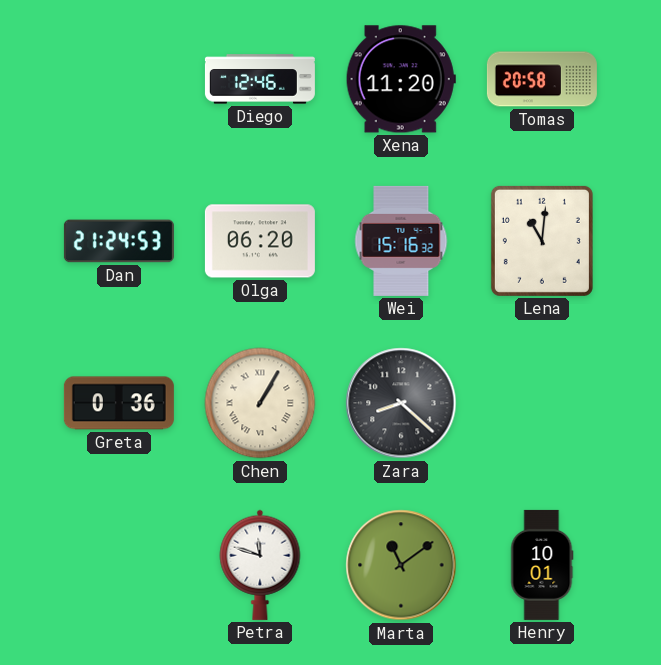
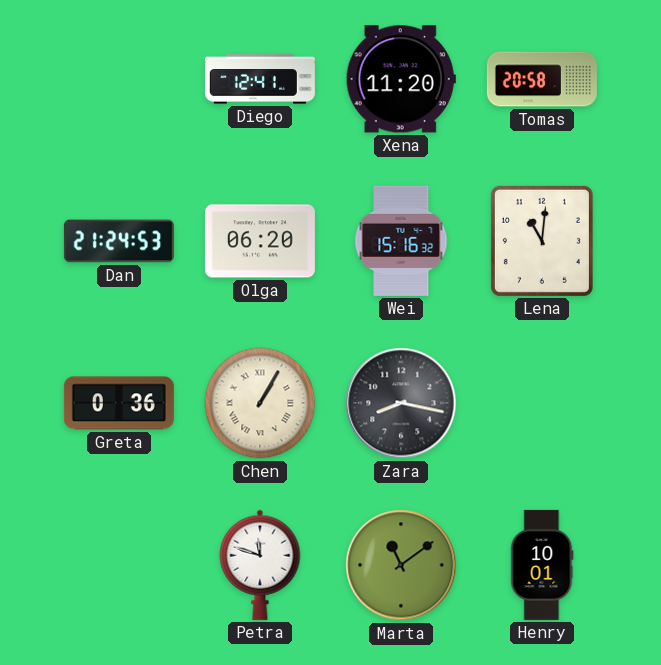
Diego: 12:46 -> 12:41 (260, 79)
Zara: 8:22 -> 8:17 (401, 403)
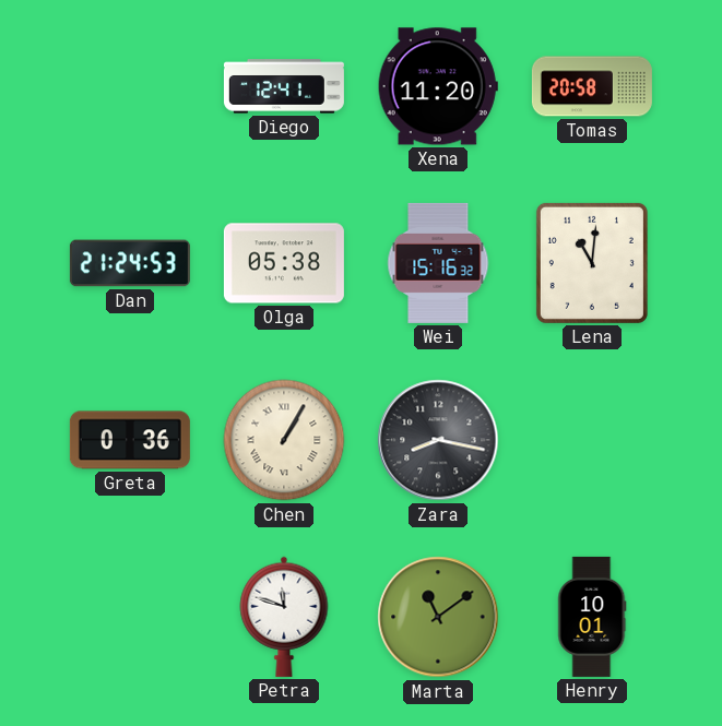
Olga: 06:20 -> 05:38 (284, 263)
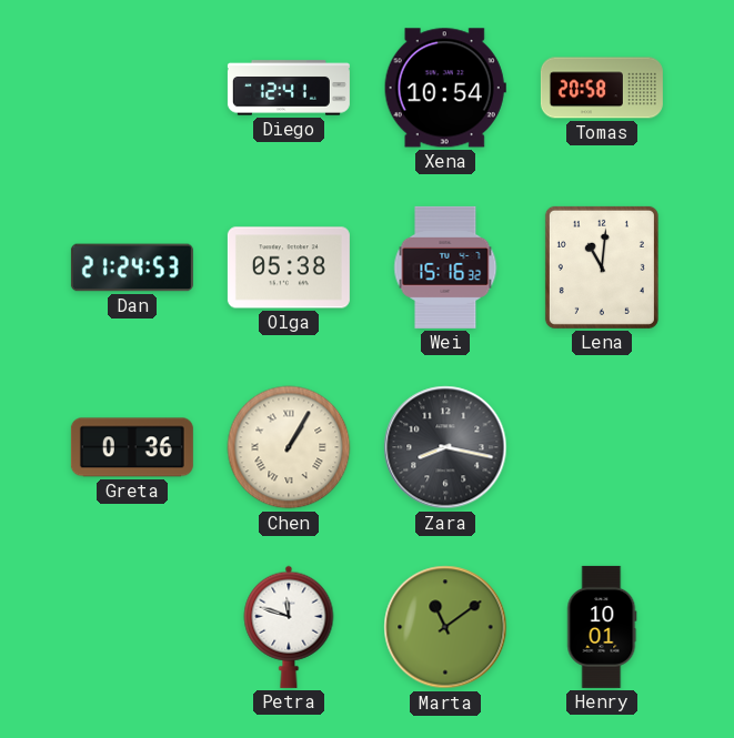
Xena: 11:20 -> 10:54 (445, 88)
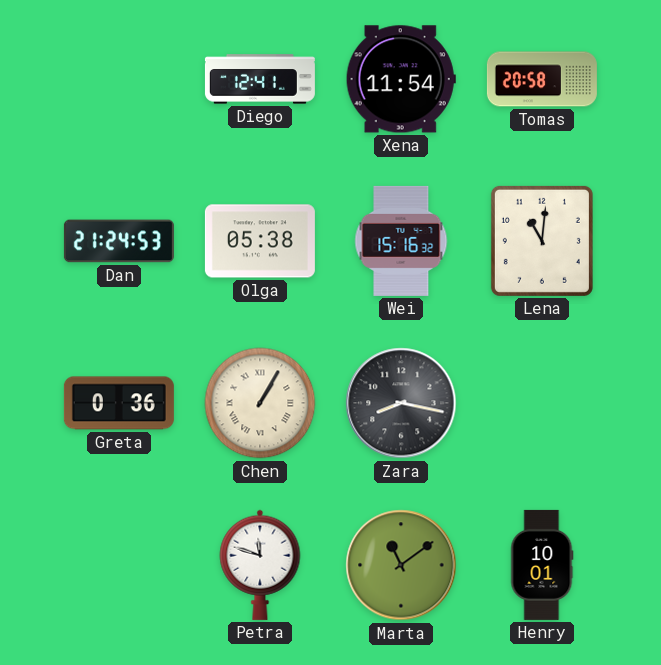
Xena: 10:54 -> 11:54 (401, 79)
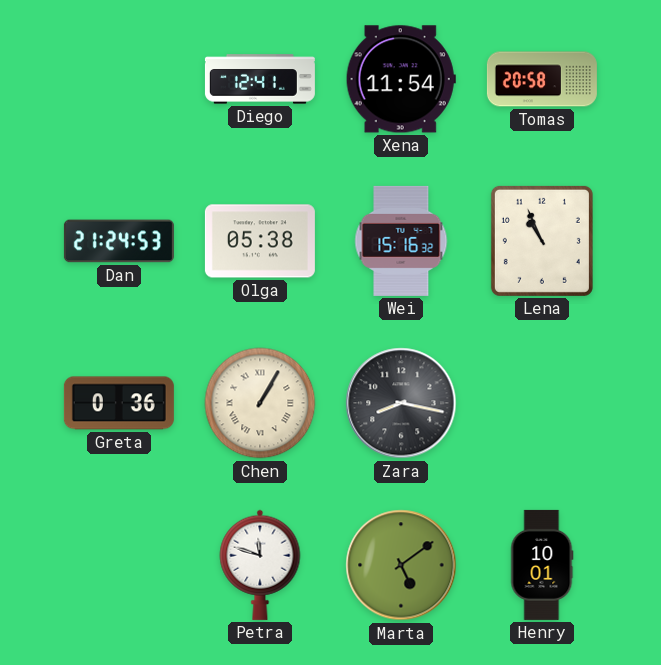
Lena: 11:01 -> 10:56 (542, 241)
Marta: 11:09 -> 5:09 (401, 565)
